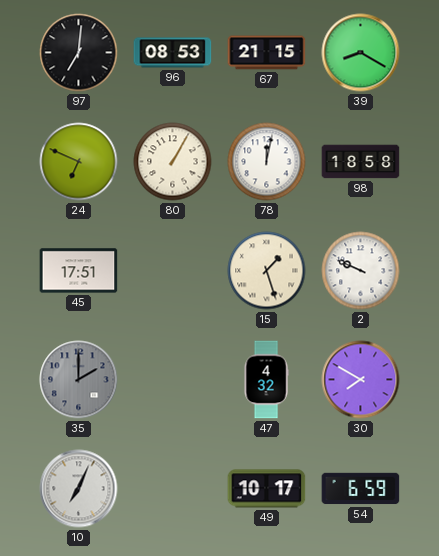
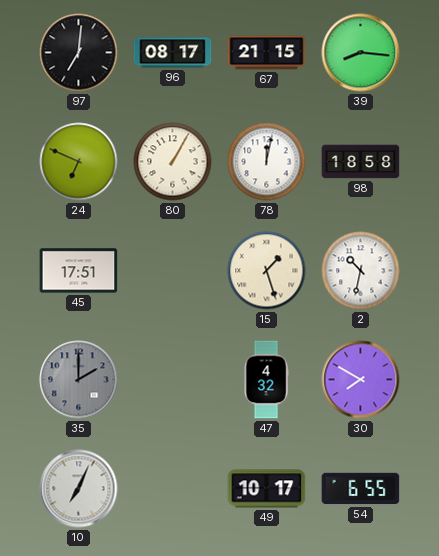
96: 08:53 -> 08:17 (173, 53)
39: 8:20 -> 8:16 (361, 53)
2: 9:49 -> 10:32 (361, 271)
54: 6:59 -> 6:55 (361, 489)
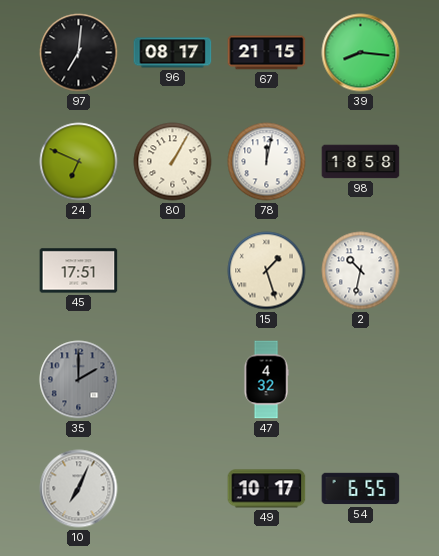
30: 7:50 -> none (361, 380)
